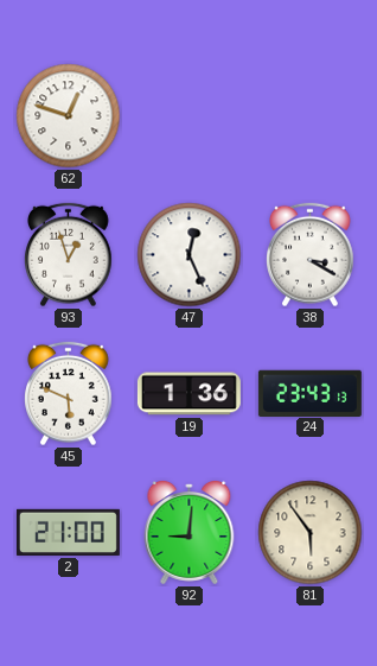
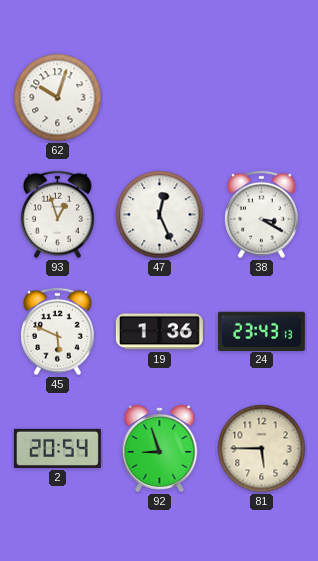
62: 12:48 -> 10:03 (58, 98)
2: 21:00 -> 20:54 (57, 448)
92: 9:01 -> 8:57 (160, 448)
81: 5:54 -> 5:45 (262, 449)
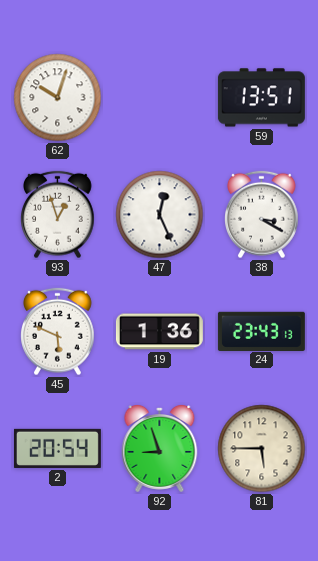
59: none -> 13:51 (261, 98)
